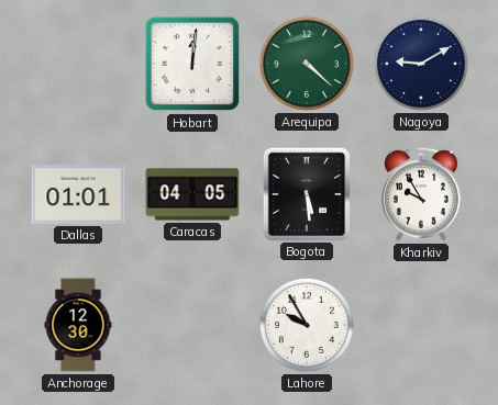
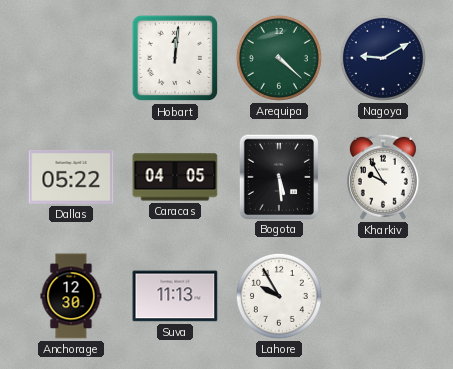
Dallas: 01:01 -> 05:22 (71, 177)
Suva: none -> 11:13 (175, 296)
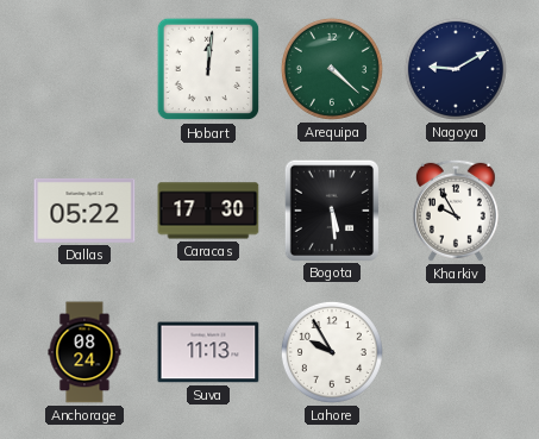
Caracas: 04:05 -> 17:30 (208, 211)
Anchorage: 12:30 -> 08:24 (84, 352)
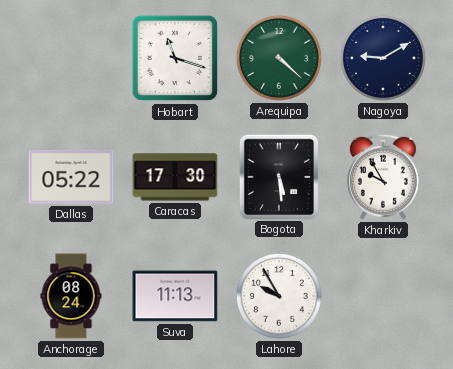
Hobart: 12:01 -> 11:18 (175, 58)
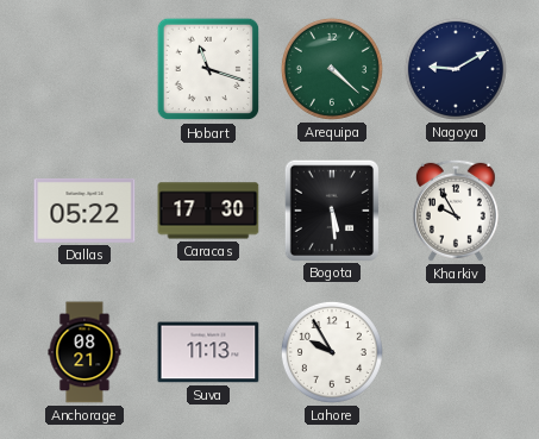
Anchorage: 08:24 -> 08:21 (84, 352)
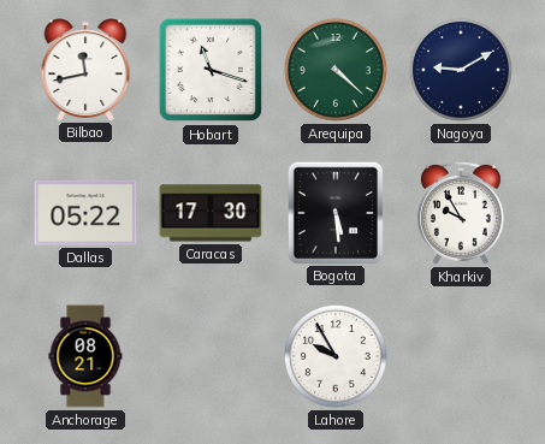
Bilbao: none -> 11:43 (85, 70)
Suva: 11:13 -> none (208, 352)
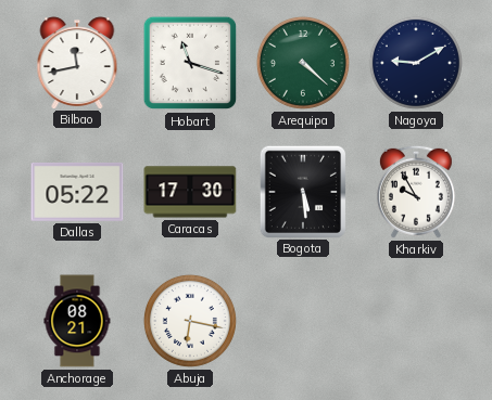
Abuja: none -> 6:17 (190, 321)
Lahore: 9:55 -> none (336, 356)
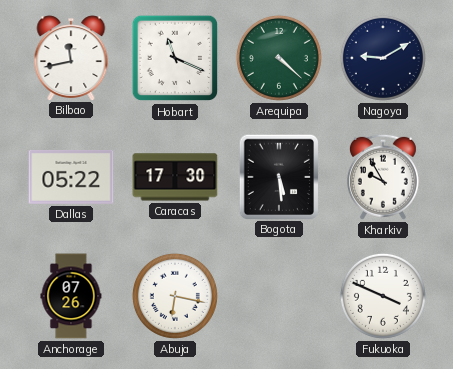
Hobart: 11:18 -> 11:19 (175, 58)
Anchorage: 08:21 -> 07:26 (71, 296)
Fukuoka: none -> 3:49 (383, 296)
